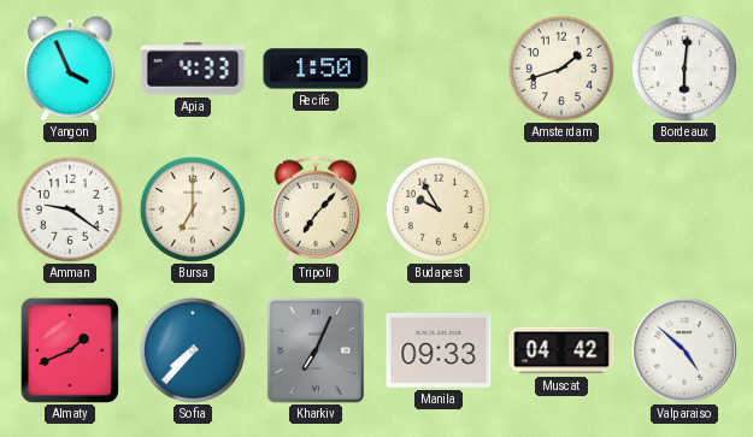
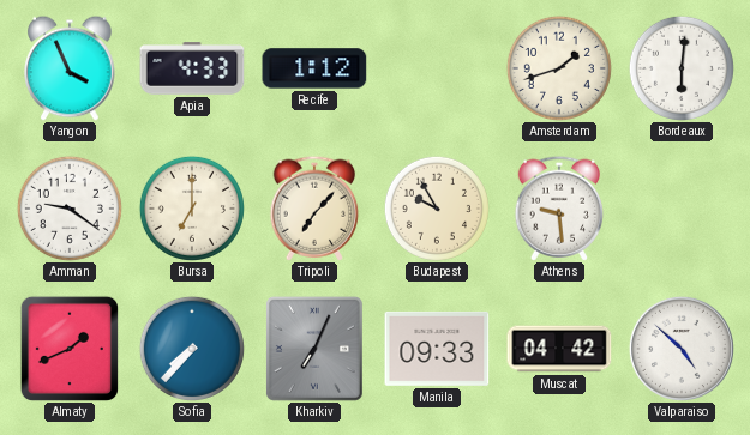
Recife: 1:50 -> 1:12 (314, 68)
Athens: none -> 9:29 (559, 209)
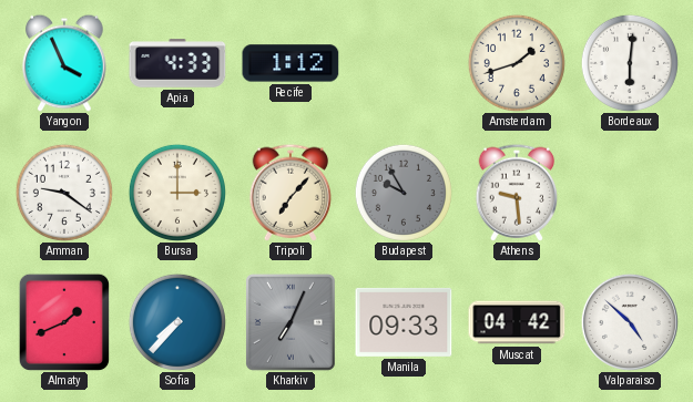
Bursa: 7:00 -> 3:00 (177, 193)
Budapest dial: cream -> grey (404, 193)
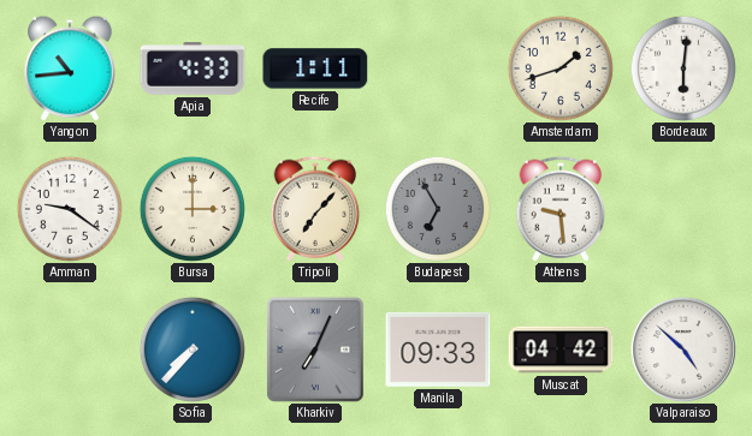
Yangon: 3:56 -> 10:44 (70, 68)
Recife: 1:12 -> 1:11 (315, 68)
Budapest: 9:55 -> 6:55 (438, 209)
Almaty: 1:41 -> none (64, 322)
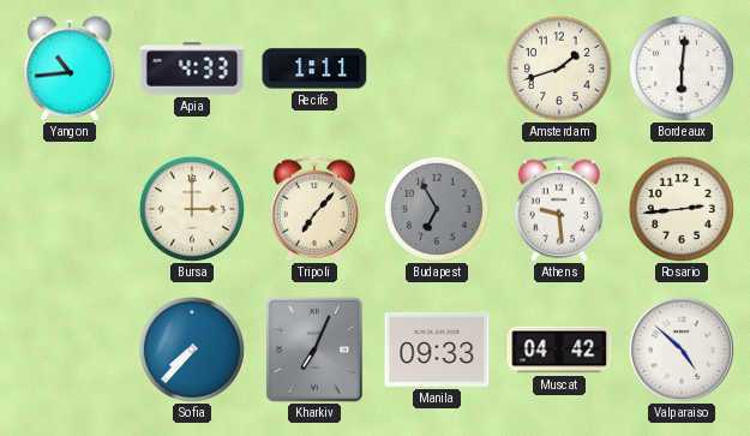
Amman: 9:21 -> none (70, 209)
Rosario: none -> 2:44 (682, 209)
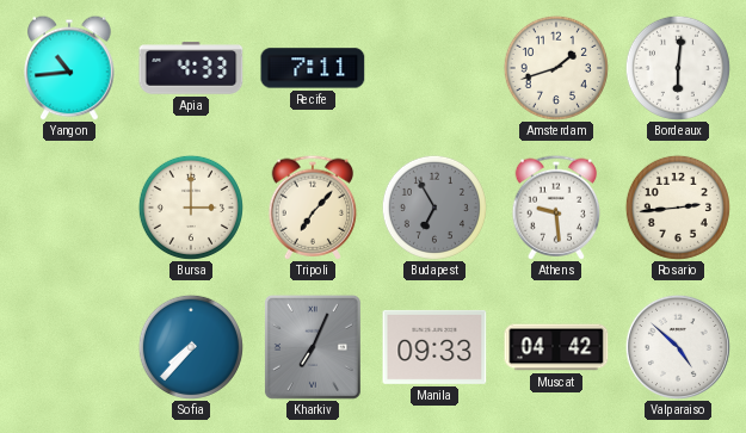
Recife: 1:11 -> 7:11 (313, 68)
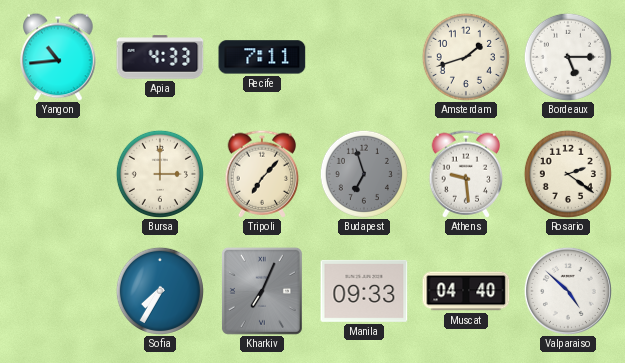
Bordeaux: 6:01 -> 5:15 (568, 57)
Budapest: 6:55 -> 6:57 (364, 174)
Rosario: 2:44 -> 2:21 (568, 174)
Sofia: 7:37 -> 7:35 (160, 291)
Muscat: 04:42 -> 04:40 (466, 291)
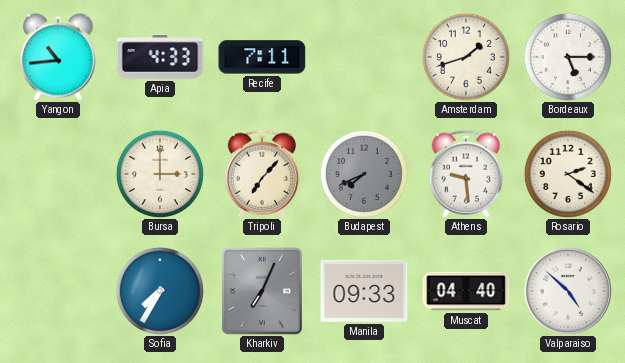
Budapest: 6:57 -> 7:41 (364, 174)
